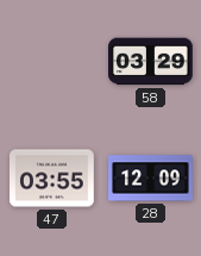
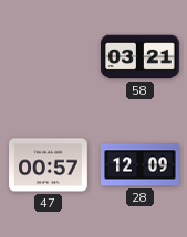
58: 03:29 -> 03:21 (141, 57)
47: 03:55 -> 00:57 (49, 165)
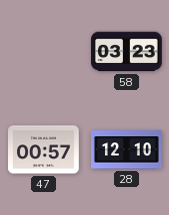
58: 03:21 -> 03:23 (127, 52)
28: 12:09 -> 12:10 (127, 150)
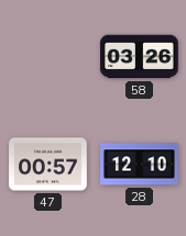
58: 03:23 -> 03:26 (140, 57)
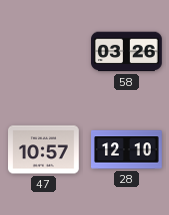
47: 00:57 -> 10:57 (44, 150)
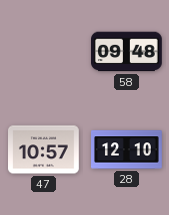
58: 03:26 -> 09:48 (127, 52)
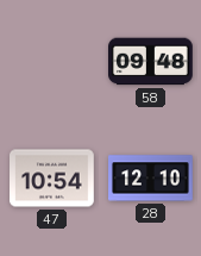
47: 10:57 -> 10:54 (52, 179)
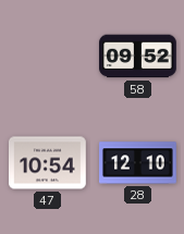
58: 09:48 -> 09:52 (138, 57)
